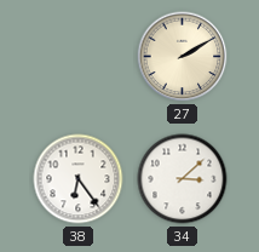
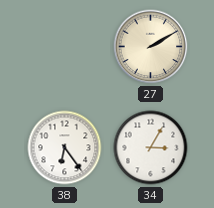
34: 3:08 -> 3:05 (151, 148)
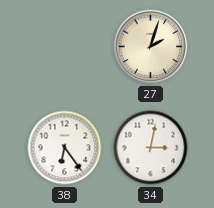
27: 2:10 -> 2:03 (151, 47)
34: 3:05 -> 3:02 (151, 148)
